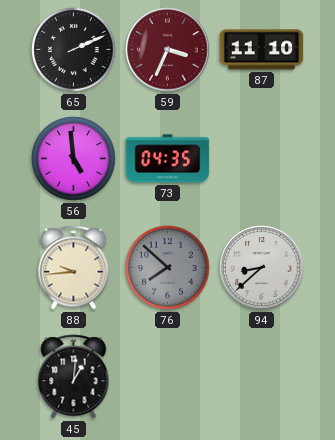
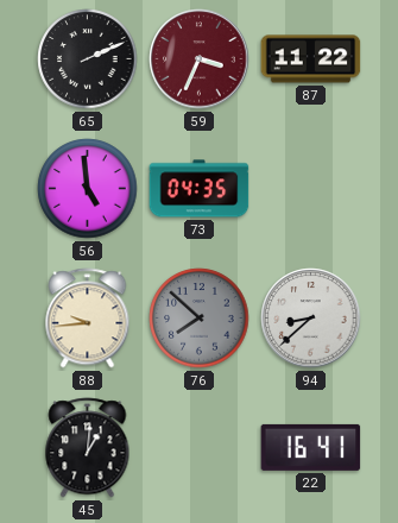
87: 11:10 -> 11:22 (311, 59)
22: none -> 16:41 (311, 447)
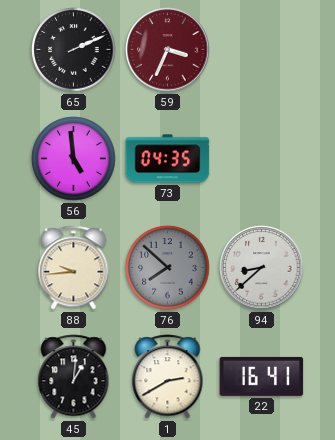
87: 11:22 -> none (311, 59)
1: none -> 2:40 (168, 377)
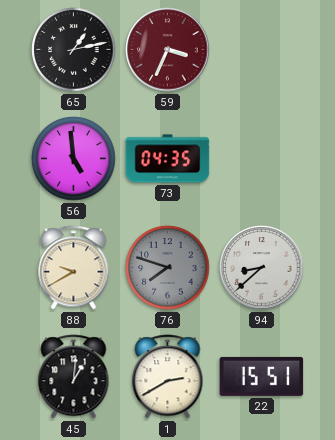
65: 2:11 -> 1:13 (74, 50)
88: 9:44 -> 9:40 (74, 268)
76: 7:52 -> 7:48 (168, 268)
22: 16:41 -> 15:51 (262, 376)
